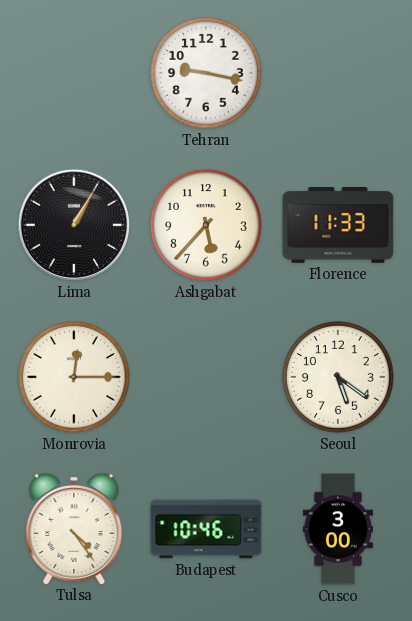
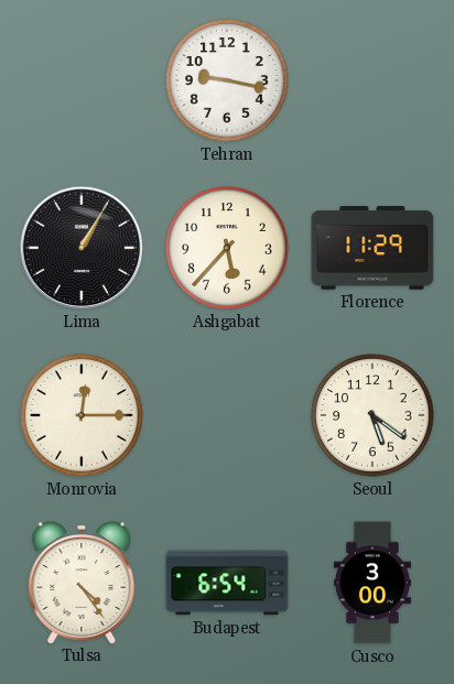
Florence: 11:33 -> 11:29 (372, 249)
Budapest: 10:46 -> 6:54 (227, 583)
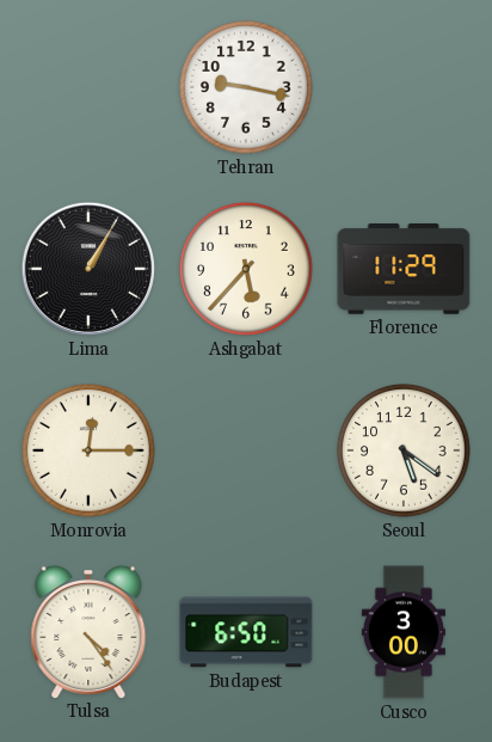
Budapest: 6:54 -> 6:50 (246, 632)
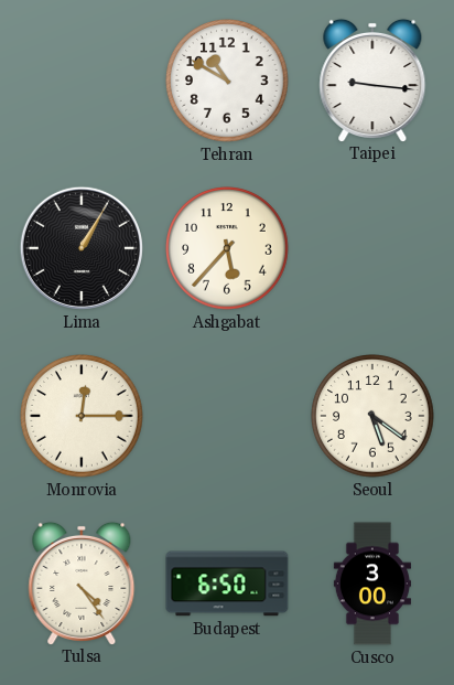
Tehran: 9:17 -> 10:50 (227, 81)
Taipei: none -> 9:16 (372, 79)
Florence: 11:29 -> none (404, 270)
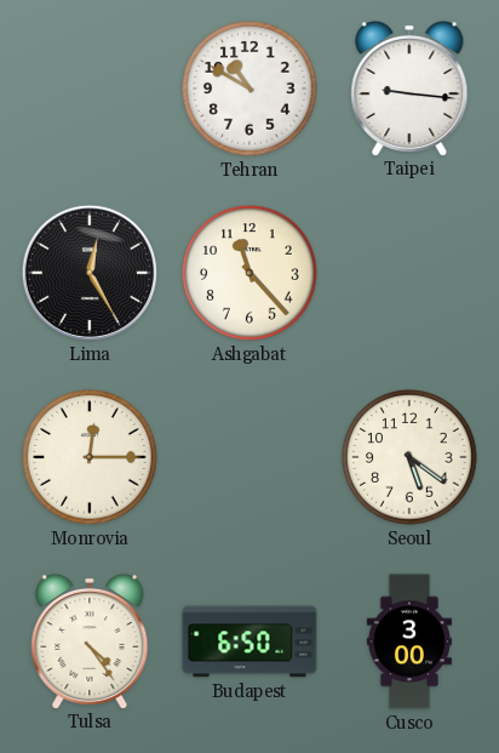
Lima: 1:05 -> 12:25 (90, 273)
Ashgabat: 5:37 -> 11:23 (249, 273)
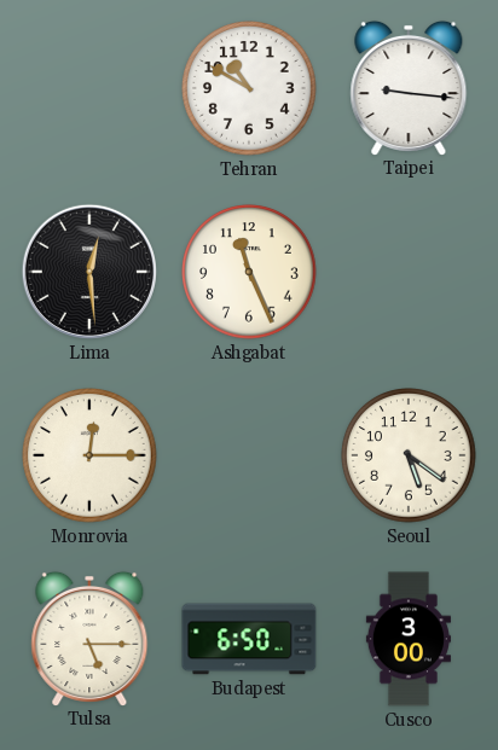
Lima: 12:25 -> 12:29 (89, 272)
Ashgabat: 11:23 -> 11:26 (249, 272)
Tulsa: 4:24 -> 5:15 (89, 638)
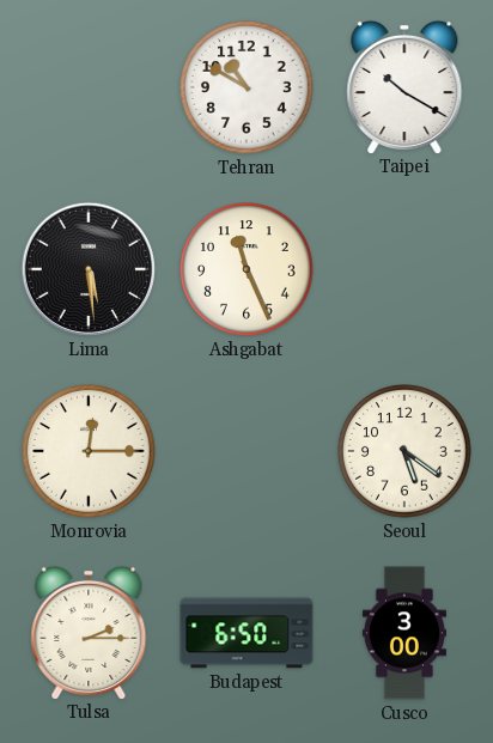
Taipei: 9:16 -> 10:20 (404, 86)
Lima: 12:29 -> 5:29 (89, 269)
Tulsa: 5:15 -> 2:15 (89, 632)
